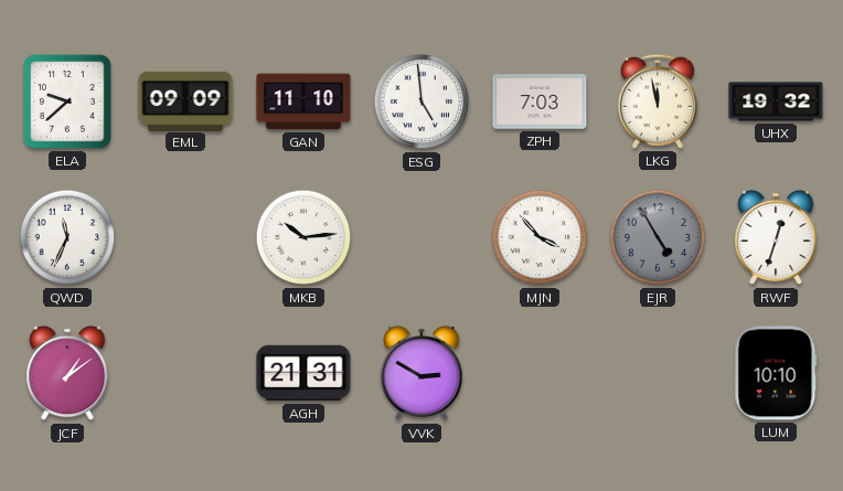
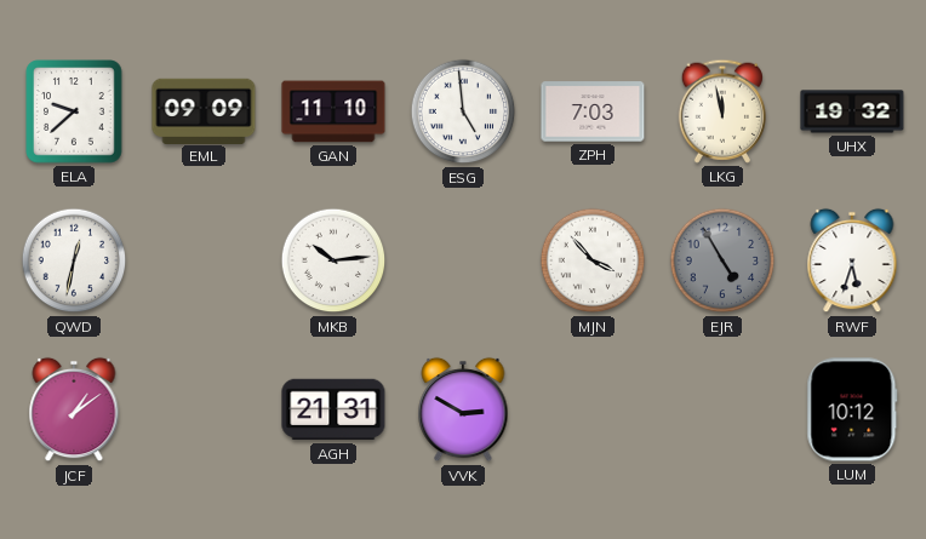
QWD: 11:34 -> 12:32 (74, 260)
RWF: 12:33 -> 5:33 (852, 260)
LUM: 10:10 -> 10:12 (852, 409)
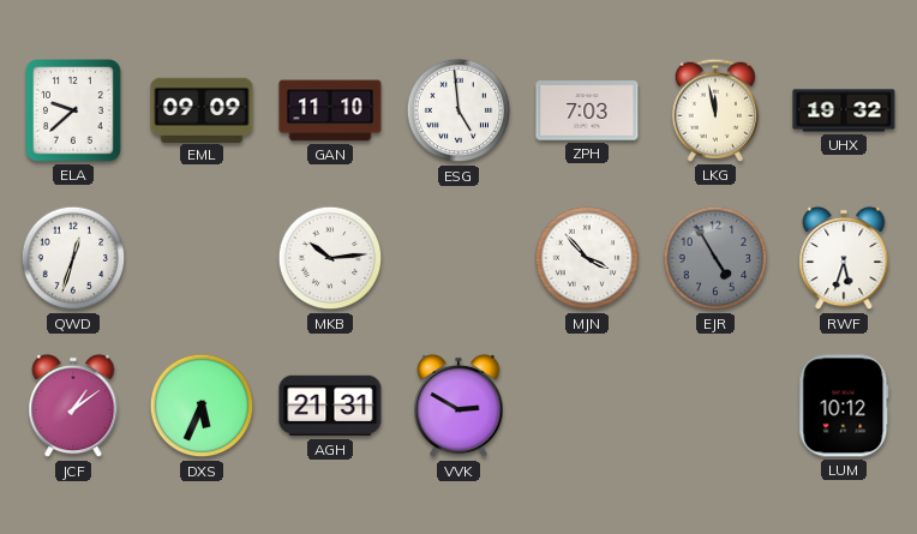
QWD: 12:32 -> 12:33 (73, 258)
DXS: none -> 5:34 (202, 406)
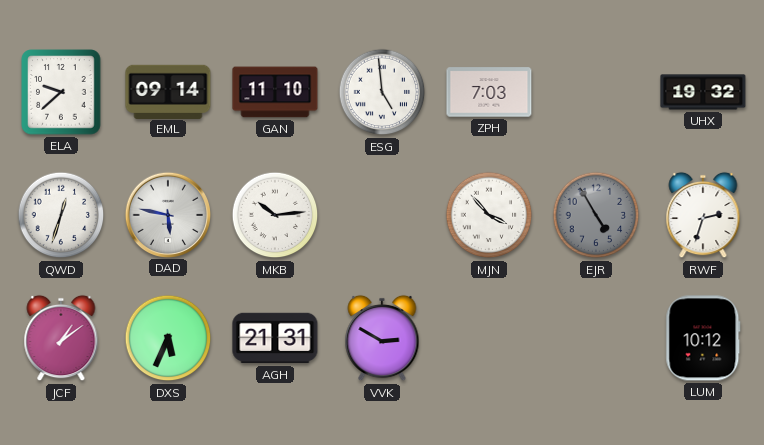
EML: 09:09 -> 09:14 (168, 91)
LKG: 11:58 -> none (714, 110)
DAD: none -> 5:47 (167, 214)
RWF: 5:33 -> 2:33 (703, 215)
